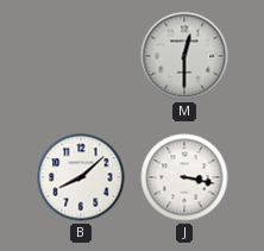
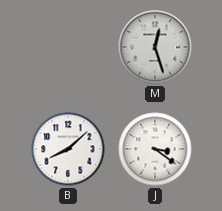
M: 12:30 -> 12:27 (155, 47)
J: 3:17 -> 3:21 (155, 149)
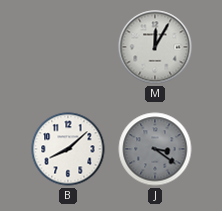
M: 12:27 -> 12:05 (155, 47)
J dial: white -> grey (155, 149)
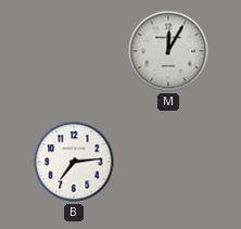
B: 8:08 -> 7:14 (74, 162)
J: 3:21 -> none (155, 149)
